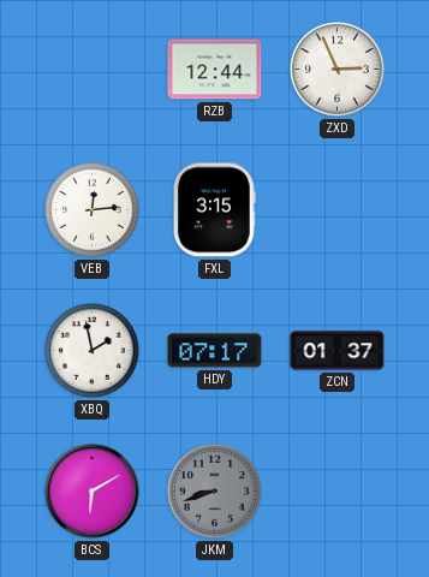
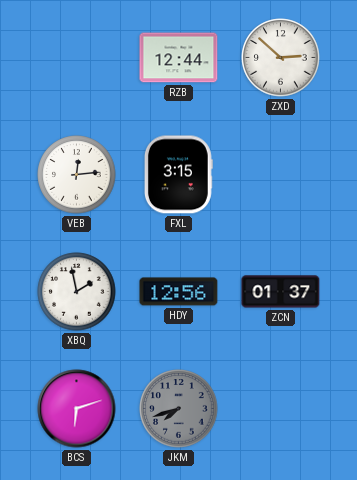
ZXD: 2:56 -> 2:52 (281, 58)
HDY: 07:17 -> 12:56 (179, 292)
BCS: 6:10 -> 6:12 (77, 409)
JKM: 8:42 -> 7:42 (179, 409)
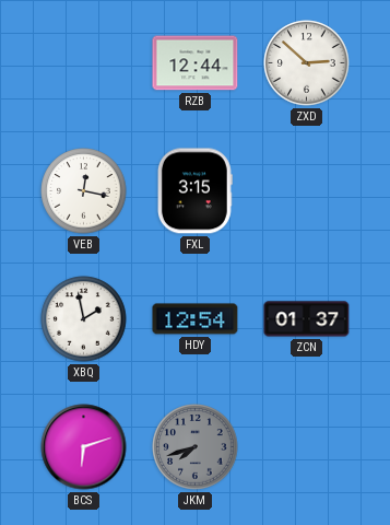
VEB: 12:14 -> 12:17 (84, 191)
HDY: 12:56 -> 12:54 (196, 319)
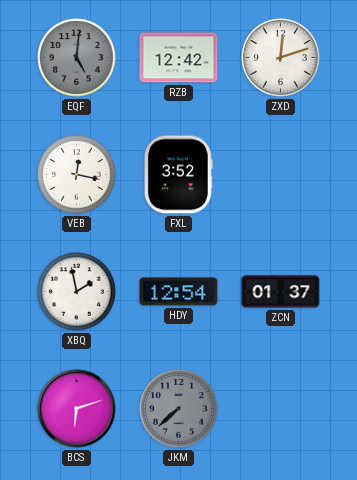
EQF: none -> 5:01 (77, 58)
RZB: 12:44 -> 12:42 (179, 58)
ZXD: 2:52 -> 12:12 (281, 58)
FXL: 3:15 -> 3:52 (178, 175)
JKM: 7:42 -> 7:38 (179, 409)
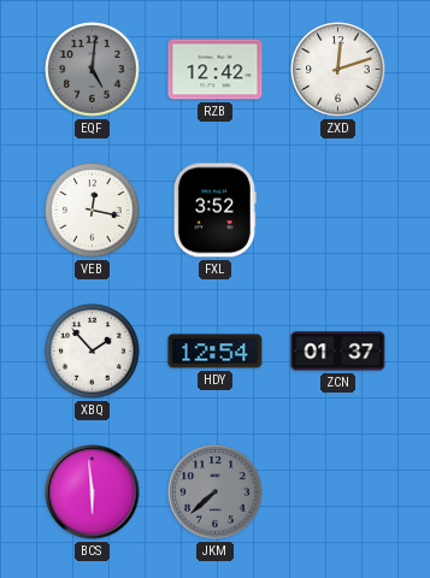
XBQ: 1:58 -> 1:53 (93, 352)
BCS: 6:12 -> 5:59 (93, 493)
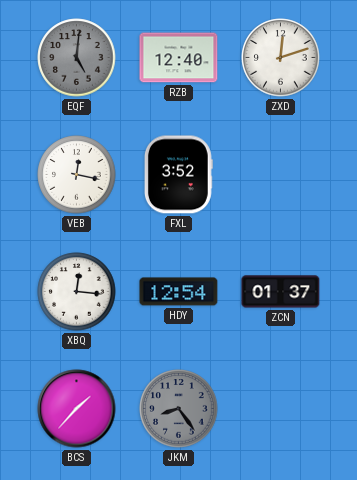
RZB: 12:42 -> 12:40 (179, 58)
XBQ: 1:53 -> 12:16 (77, 292)
BCS: 5:59 -> 1:37 (77, 409)
JKM: 7:38 -> 8:24 (179, 409)
